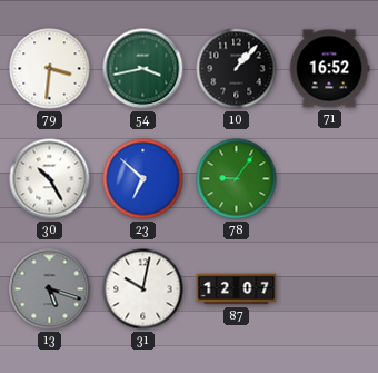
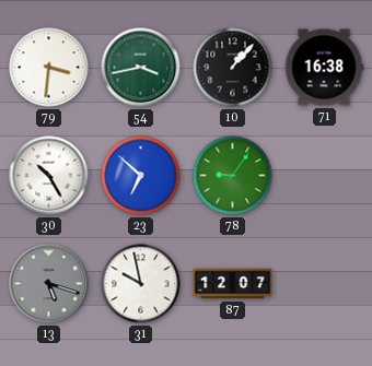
71: 16:52 -> 16:38 (324, 68)
31: 10:02 -> 9:58 (141, 284)
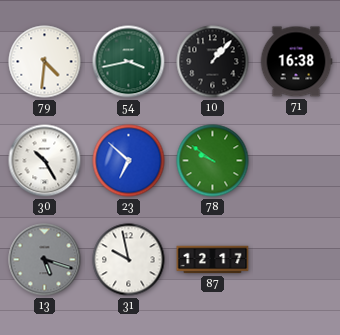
79: 3:31 -> 4:31 (45, 62)
78: 9:06 -> 9:51 (213, 161)
87: 12:07 -> 12:17 (213, 260)
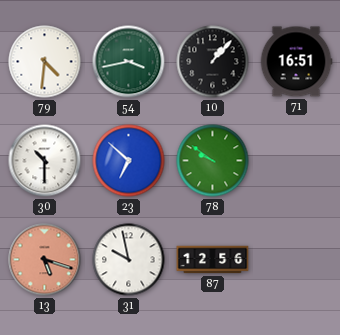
71: 16:38 -> 16:51 (296, 62)
30: 10:25 -> 10:30 (45, 161)
13 dial: grey -> salmon (45, 260)
87: 12:17 -> 12:56 (213, 260)
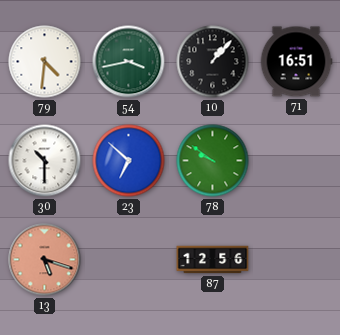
31: 9:58 -> none (129, 260)
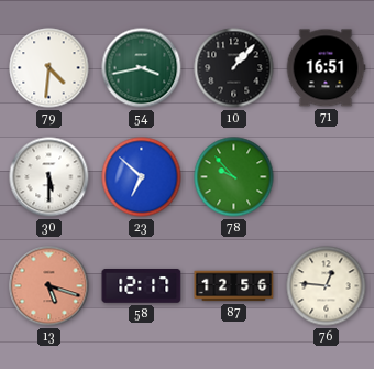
30: 10:30 -> 5:30 (50, 177)
78: 9:51 -> 9:53 (234, 177)
58: none -> 12:17 (142, 286)
76: none -> 12:46 (327, 286)
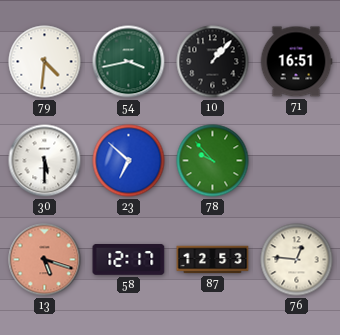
87: 12:56 -> 12:53 (213, 260)
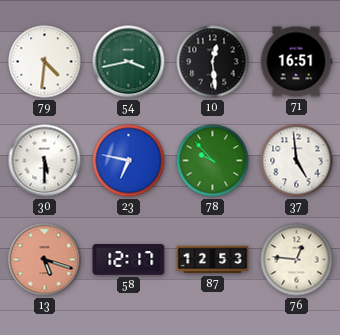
10: 1:07 -> 12:29 (213, 62)
23: 6:52 -> 6:47 (129, 161)
37: none -> 4:59 (297, 161)
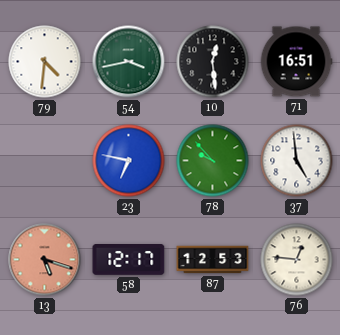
30: 5:30 -> none (45, 161)
